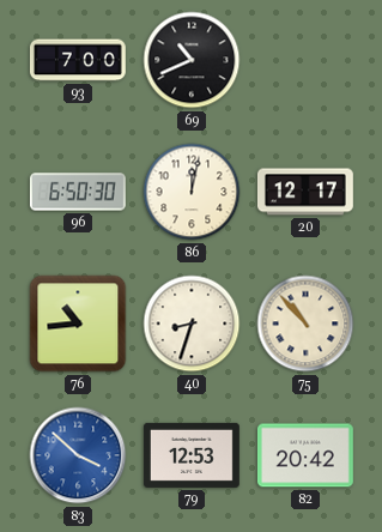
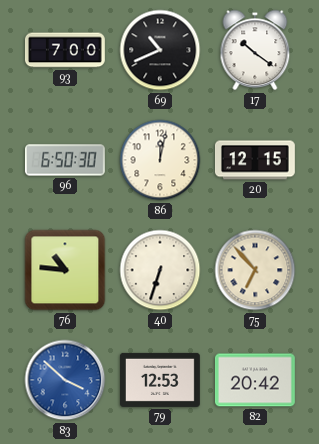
17: none -> 10:21 (255, 50)
20: 12:17 -> 12:15 (255, 160)
76: 10:44 -> 10:46 (65, 270)
40: 8:33 -> 6:33 (160, 270)
75: 10:53 -> 6:53 (255, 270)
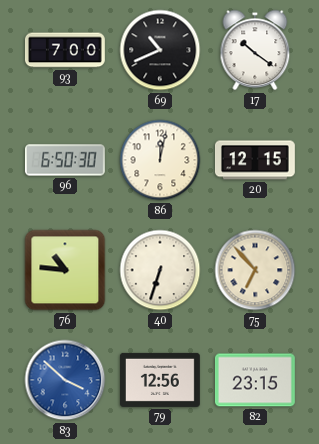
79: 12:53 -> 12:56 (160, 380)
82: 20:42 -> 23:15 (255, 380)
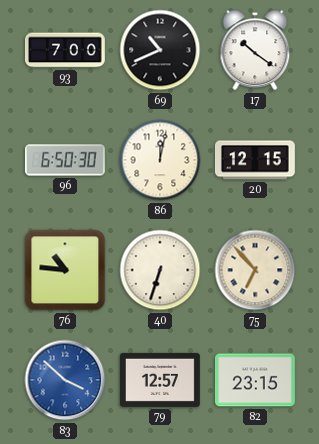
79: 12:56 -> 12:57 (160, 380)
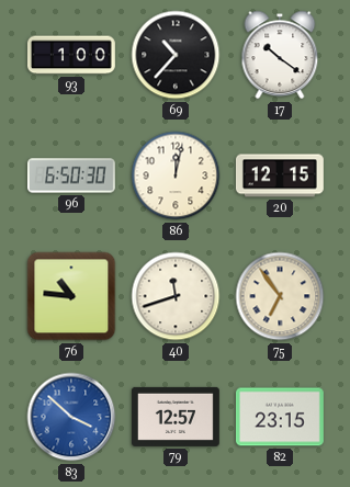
93: 7:00 -> 1:00 (71, 55)
69: 10:41 -> 10:37 (176, 55)
40: 6:33 -> 11:42 (176, 296)
75: 6:53 -> 6:54 (280, 296)
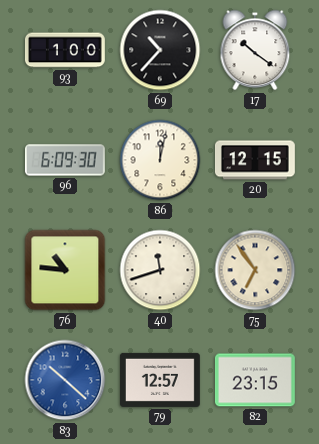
96: 6:50 -> 6:09 (65, 160)
83: 3:52 -> 10:22 (65, 380)
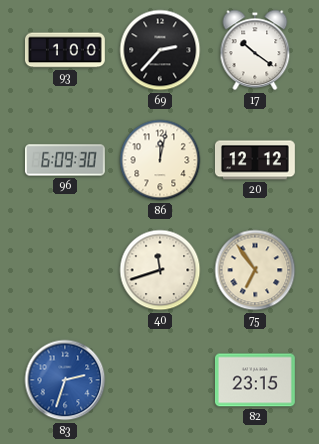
69: 10:37 -> 2:37 (160, 50)
20: 12:15 -> 12:12 (255, 160)
76: 10:46 -> none (65, 270)
83: 10:22 -> 2:33 (65, 380)
79: 12:57 -> none (160, 380)
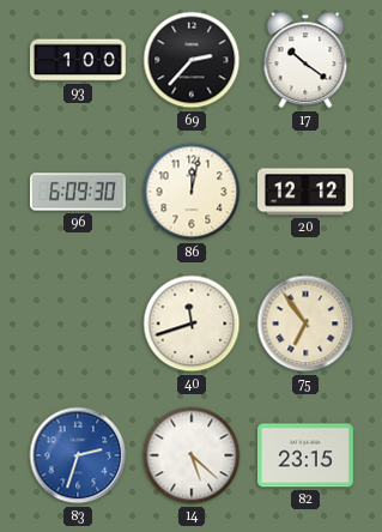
14: none -> 5:22 (192, 455)
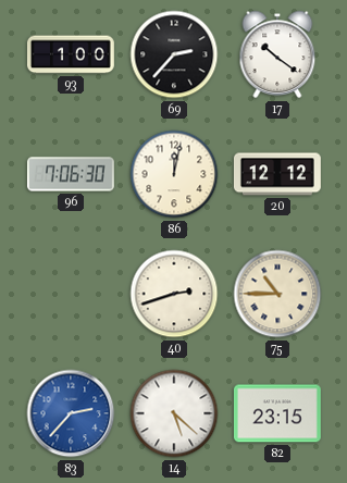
96: 6:09 -> 7:06 (71, 174)
40: 11:42 -> 2:42 (174, 294)
75: 6:54 -> 10:45 (277, 294)
83: 2:33 -> 2:37 (71, 413)
